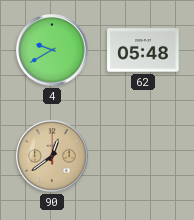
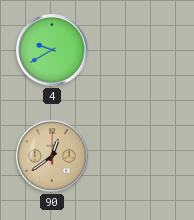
62: 05:48 -> none (143, 50)
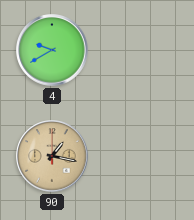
90: 12:39 -> 1:17 (52, 156)
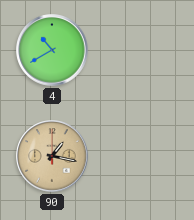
4: 9:40 -> 10:40 (52, 50)
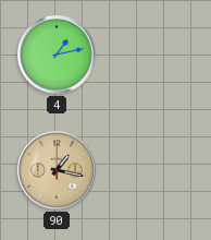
4: 10:40 -> 1:13 (57, 55)
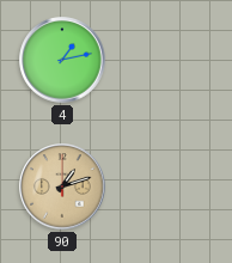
90: 1:17 -> 1:12 (62, 186)
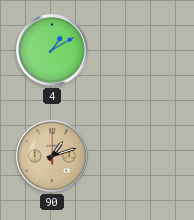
4: 1:13 -> 1:10 (52, 50)
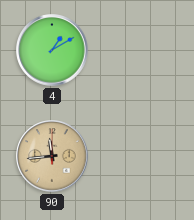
90: 1:12 -> 11:44 (52, 156)
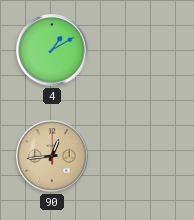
90: 11:44 -> 12:44 (52, 156)
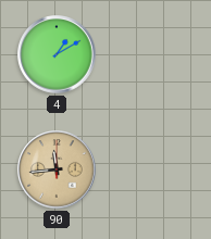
90: 12:44 -> 11:44 (57, 169)
